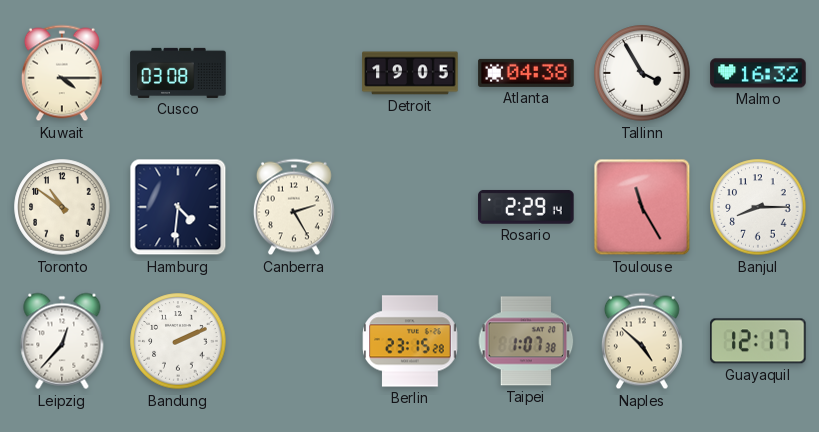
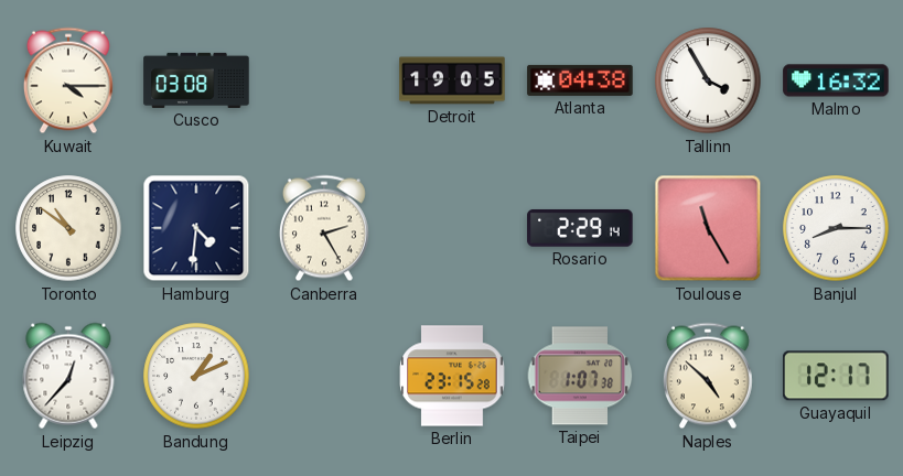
Bandung: 2:11 -> 1:11 (196, 376)
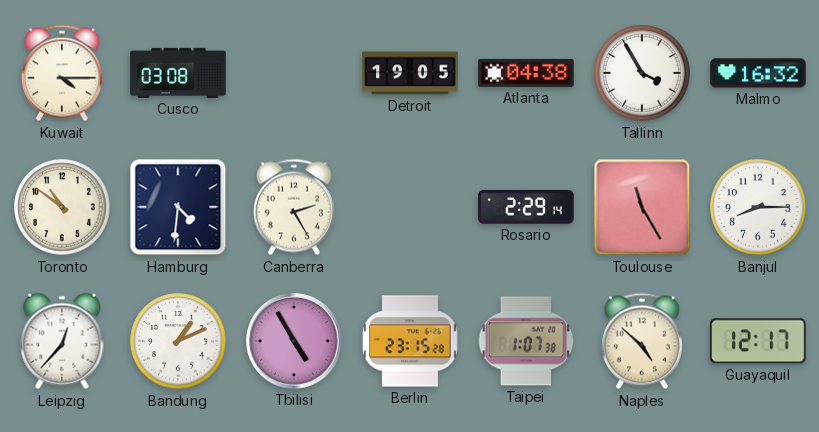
Tbilisi: none -> 4:55 (294, 341)
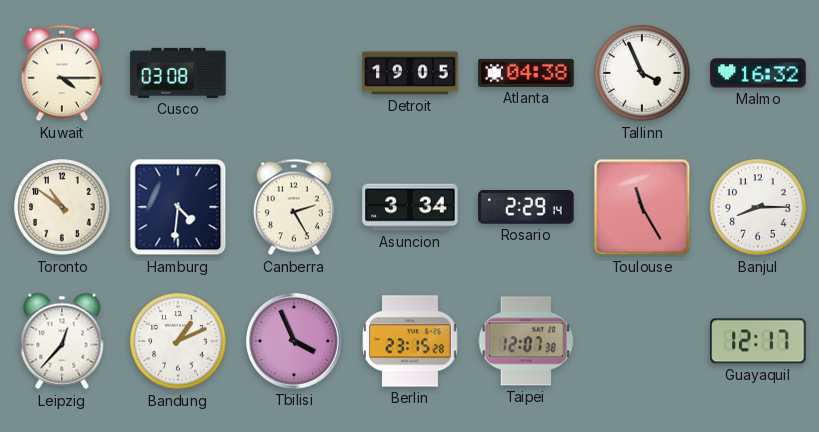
Tallinn: 3:55 -> 3:56 (642, 73)
Asuncion: none -> 3:34 (410, 207)
Tbilisi: 4:55 -> 3:56 (294, 341)
Taipei: 1:07 -> 12:07 (526, 341)
Naples: 4:52 -> none (642, 341)
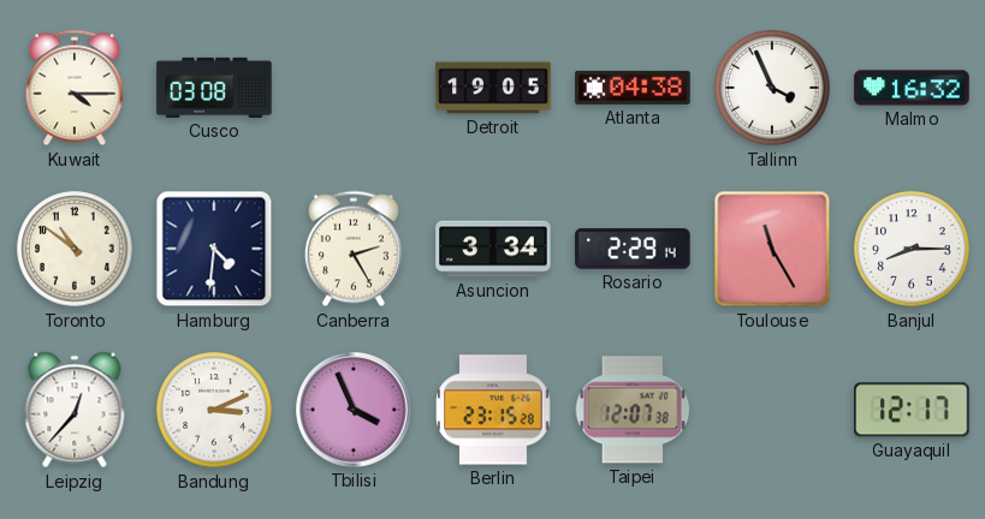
Bandung: 1:11 -> 3:11 (214, 410)
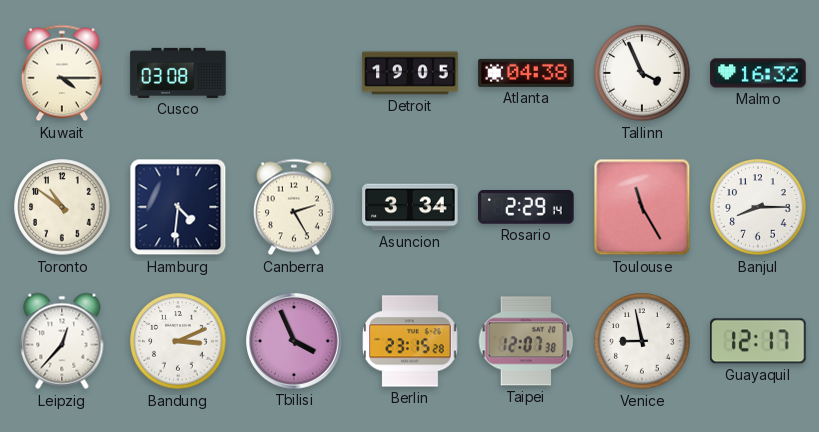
Venice: none -> 8:58 (642, 341)
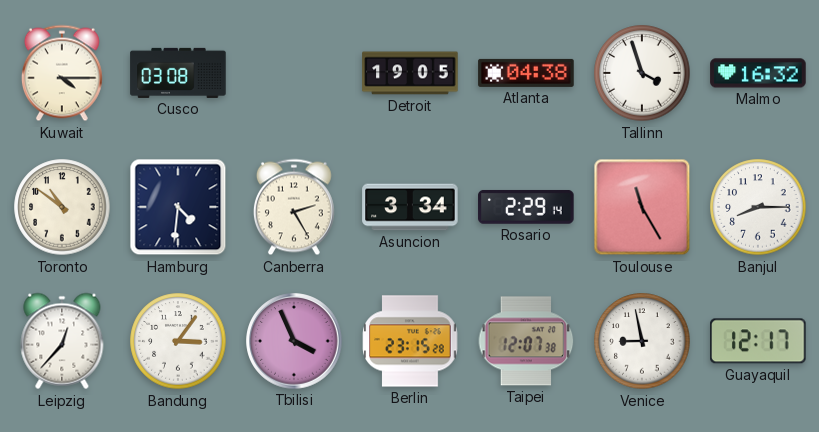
Tallinn: 3:56 -> 3:57 (642, 73)
Bandung: 3:11 -> 3:06 (178, 341)
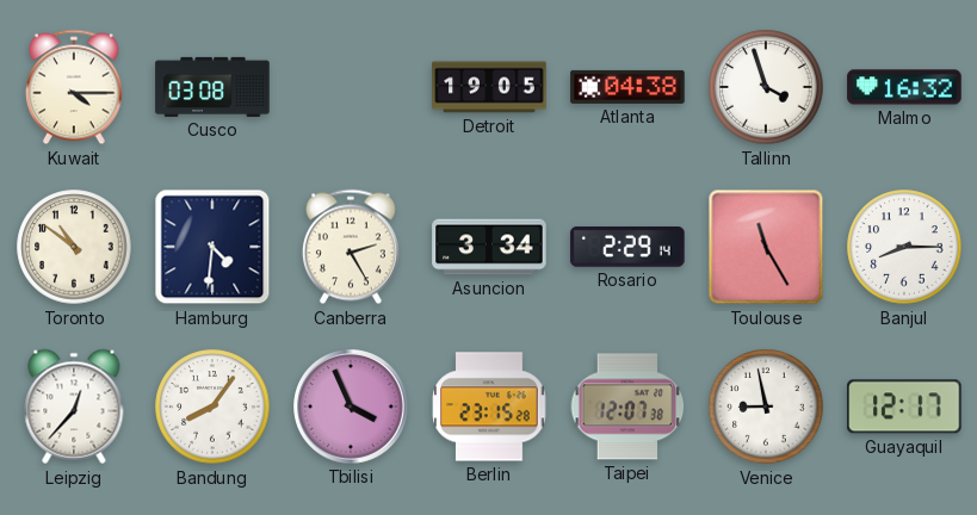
Bandung: 3:06 -> 8:06 (212, 407)
